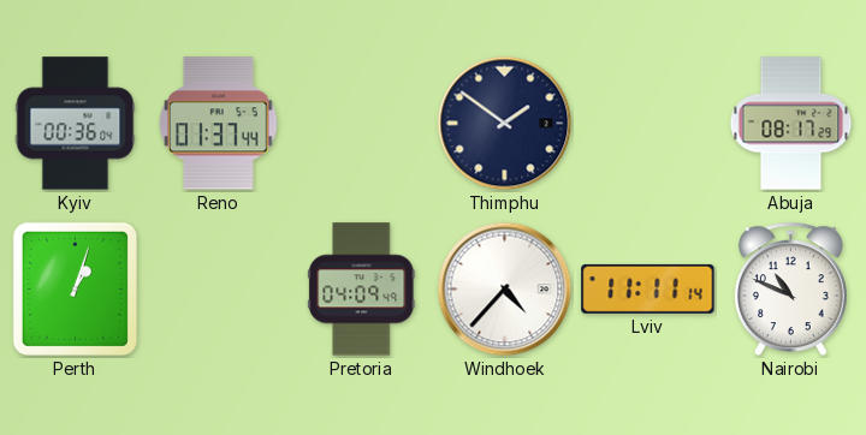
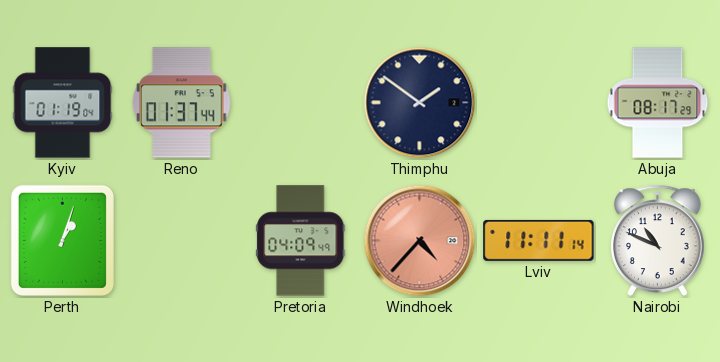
Kyiv: 00:36 -> 01:19 (63, 103)
Windhoek dial: white -> salmon (420, 241)
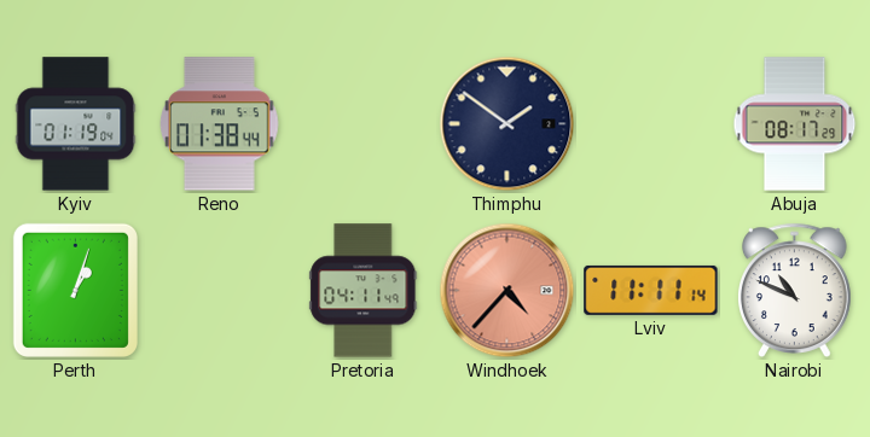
Reno: 01:37 -> 01:38 (220, 124)
Pretoria: 04:09 -> 04:11 (364, 291)
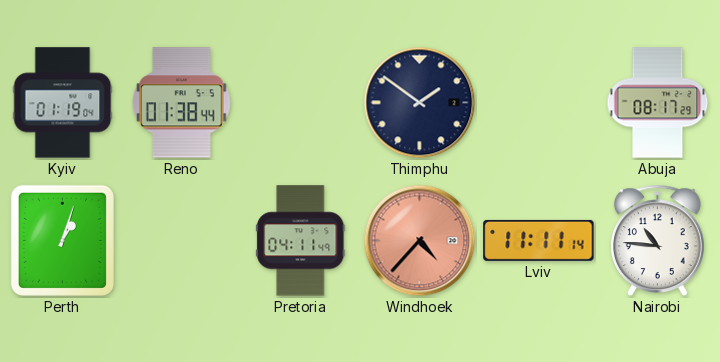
Nairobi: 10:49 -> 10:46 (658, 240)
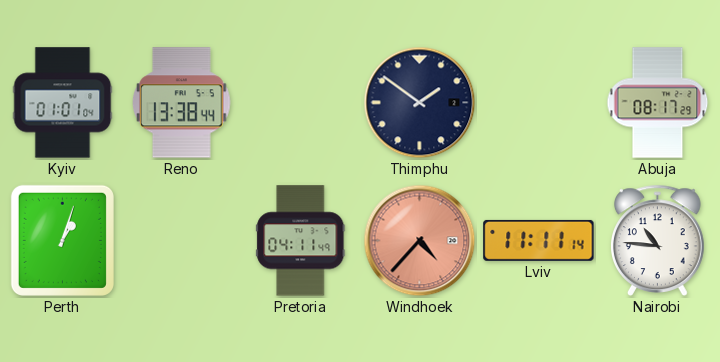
Kyiv: 01:19 -> 01:01 (63, 103)
Reno: 01:38 -> 13:38 (182, 103)
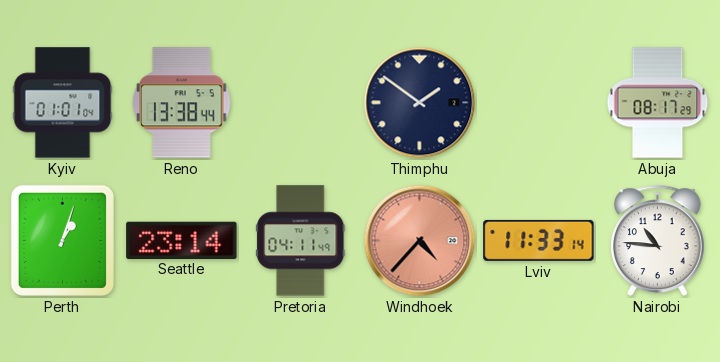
Seattle: none -> 23:14 (182, 240)
Lviv: 11:11 -> 11:33 (539, 240)
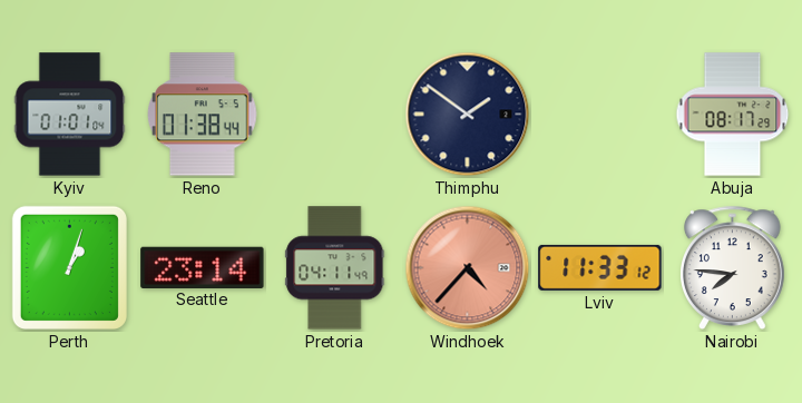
Reno: 13:38 -> 01:38 (203, 115)
Lviv: 11:33:14 -> 11:33:12 (600, 267)
Nairobi: 10:46 -> 7:46 (733, 267)
